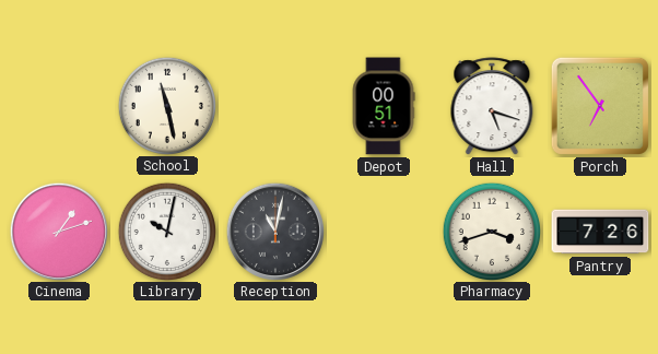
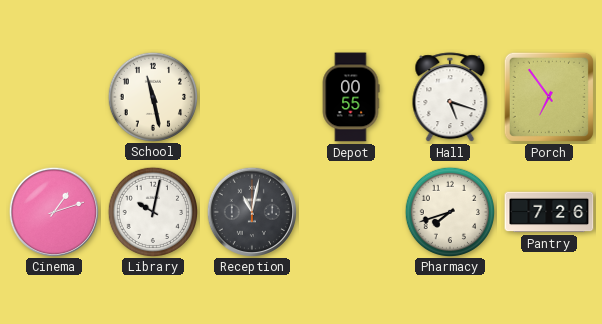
Depot: 00:51 -> 00:55 (351, 97)
Pharmacy: 3:42 -> 7:42 (449, 211)
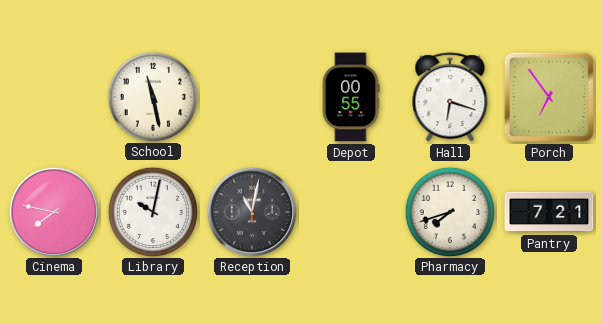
Hall: 5:18 -> 6:18 (450, 98)
Cinema: 1:12 -> 7:47 (53, 211)
Pantry: 7:26 -> 7:21 (549, 212)
